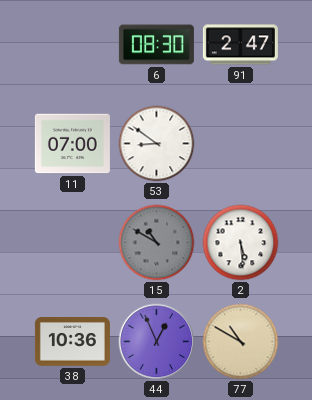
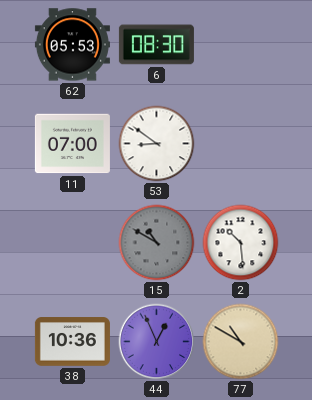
62: none -> 05:53 (72, 45)
91: 2:47 -> none (240, 45)
2: 5:29 -> 10:29 (241, 243)
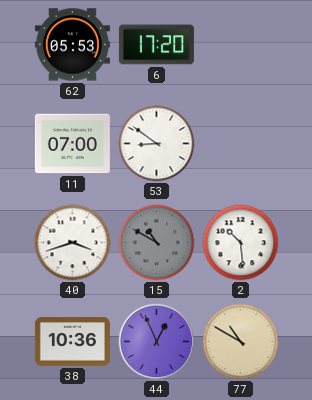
6: 08:30 -> 17:20 (156, 45)
40: none -> 3:42 (73, 243)
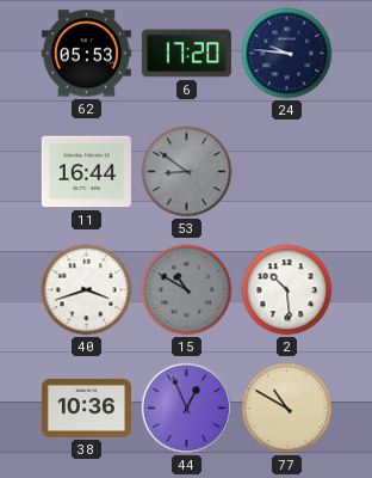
24: none -> 9:46 (287, 54)
11: 07:00 -> 16:44 (86, 172)
53 dial: white -> grey (187, 172)
